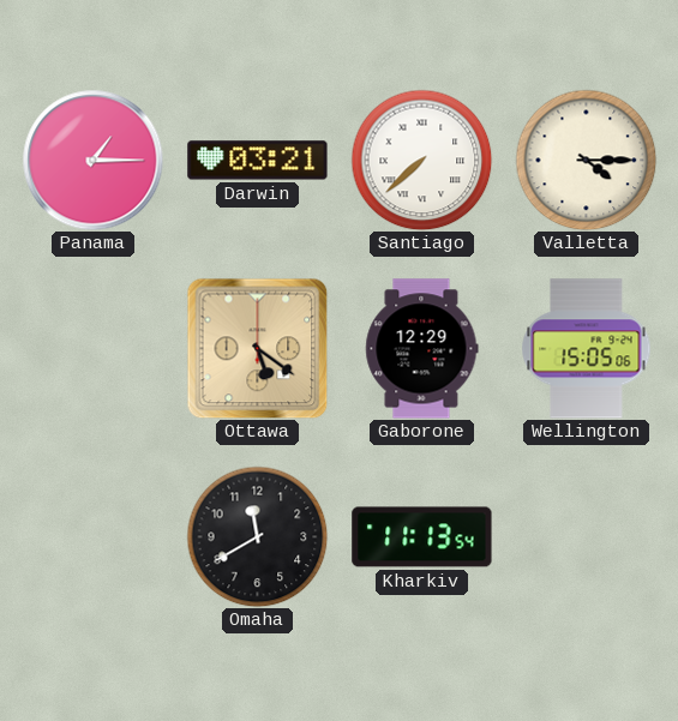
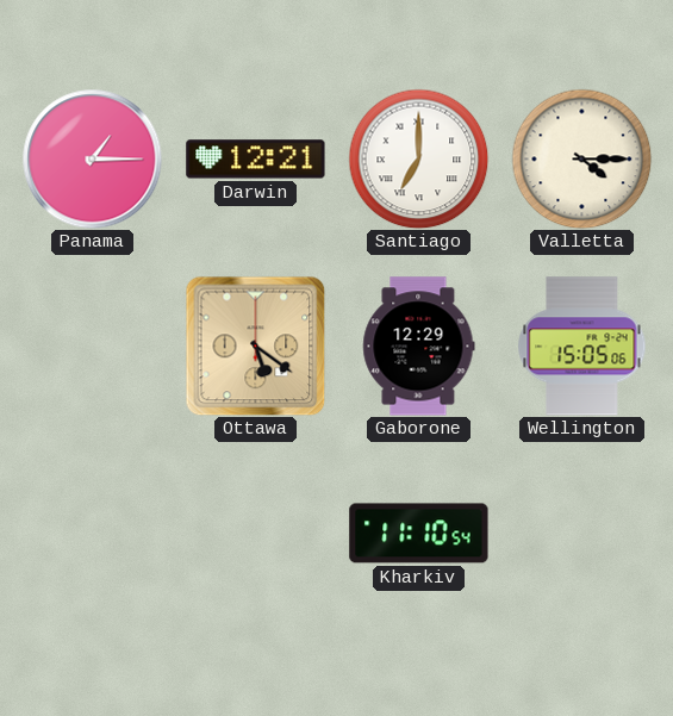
Darwin: 03:21 -> 12:21 (256, 160)
Santiago: 7:38 -> 7:00 (418, 158)
Omaha: 11:40 -> none (257, 536)
Kharkiv: 11:13 -> 11:10 (419, 534)
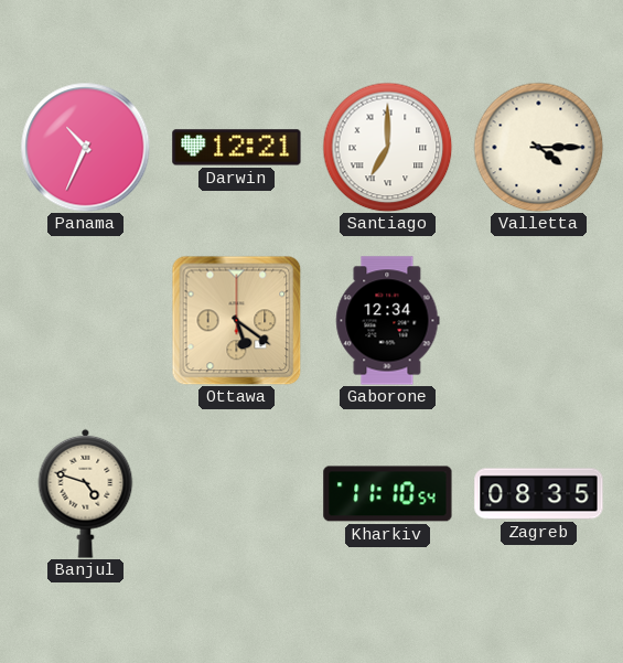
Panama: 1:15 -> 10:34 (85, 147)
Gaborone: 12:29 -> 12:34 (388, 321)
Wellington: 15:05 -> none (582, 347)
Banjul: none -> 4:48 (86, 493)
Zagreb: none -> 08:35 (539, 494)
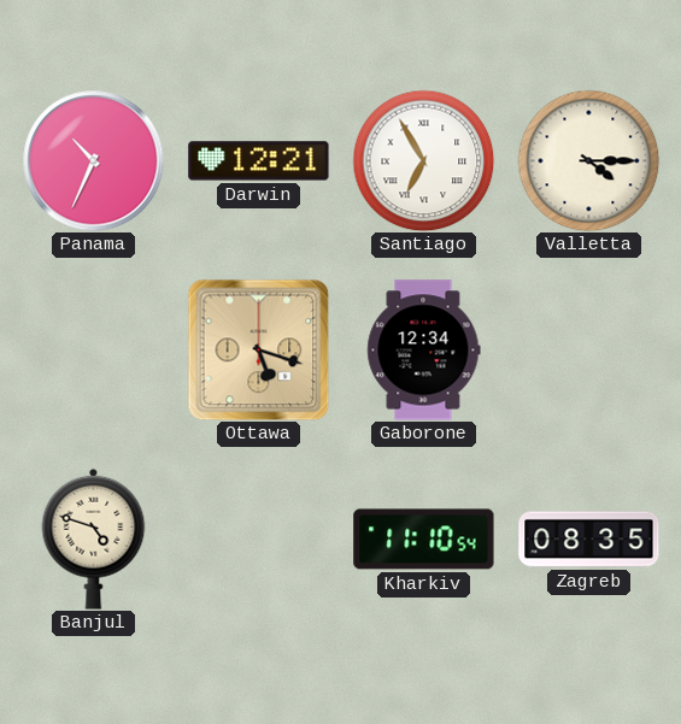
Santiago: 7:00 -> 6:55 (423, 160)
Ottawa: 5:21 -> 5:18 (258, 349)
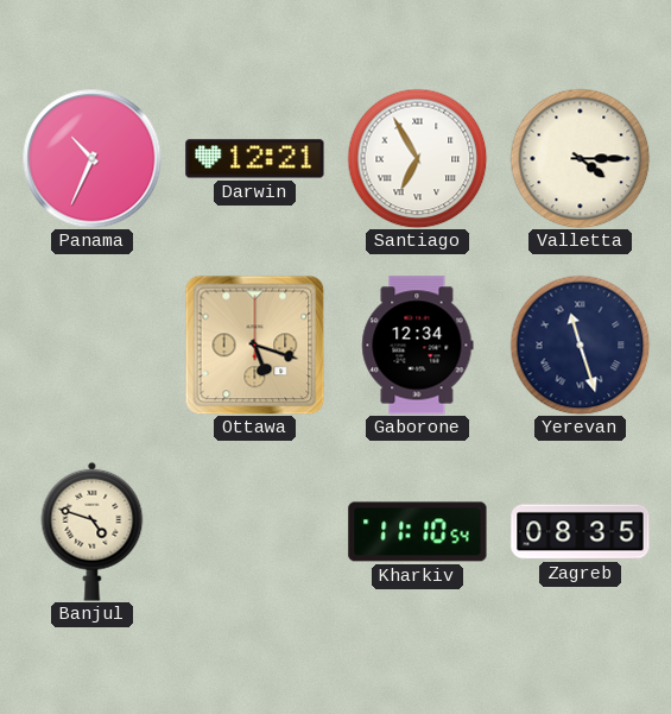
Yerevan: none -> 11:27 (580, 345)
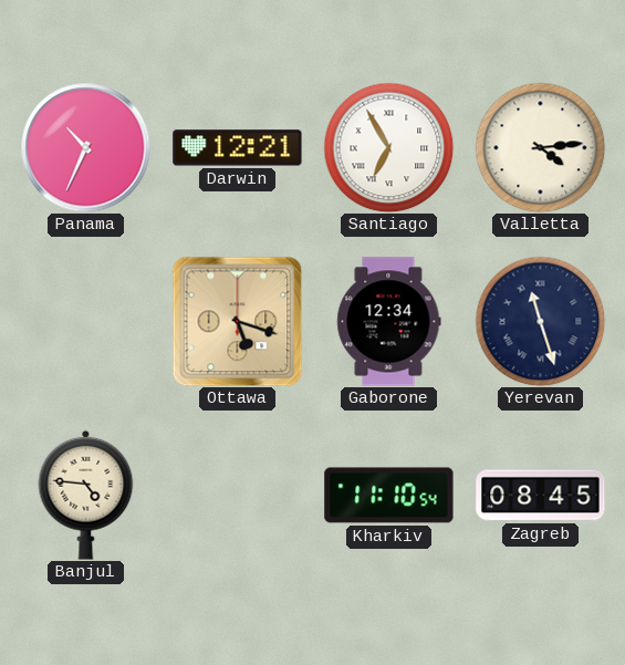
Valletta: 4:15 -> 4:14 (540, 147)
Banjul: 4:48 -> 4:46 (86, 495)
Zagreb: 08:35 -> 08:45 (541, 496)
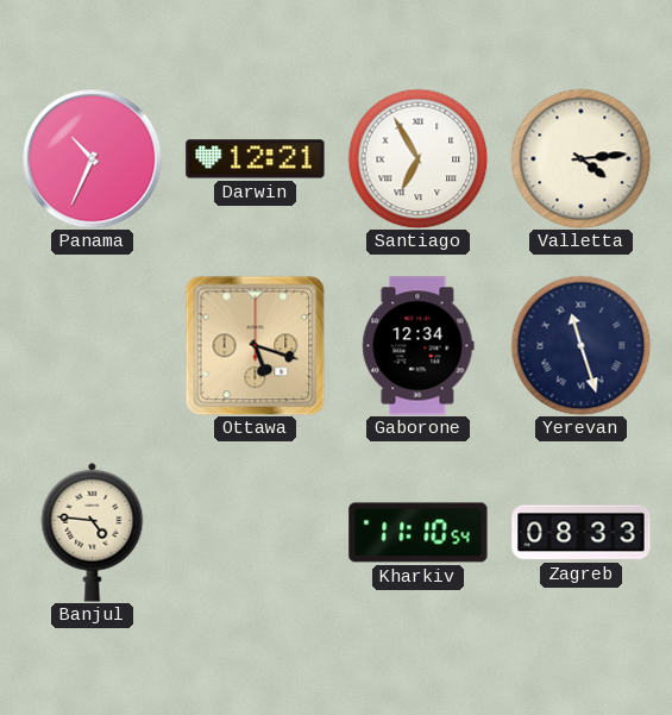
Zagreb: 08:45 -> 08:33 (582, 533)
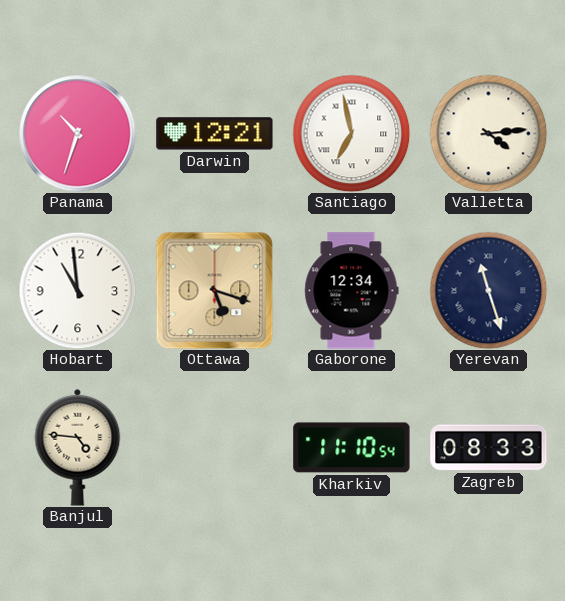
Panama: 10:34 -> 10:33 (77, 133)
Santiago: 6:55 -> 6:58 (351, 133)
Hobart: none -> 10:59 (77, 290)
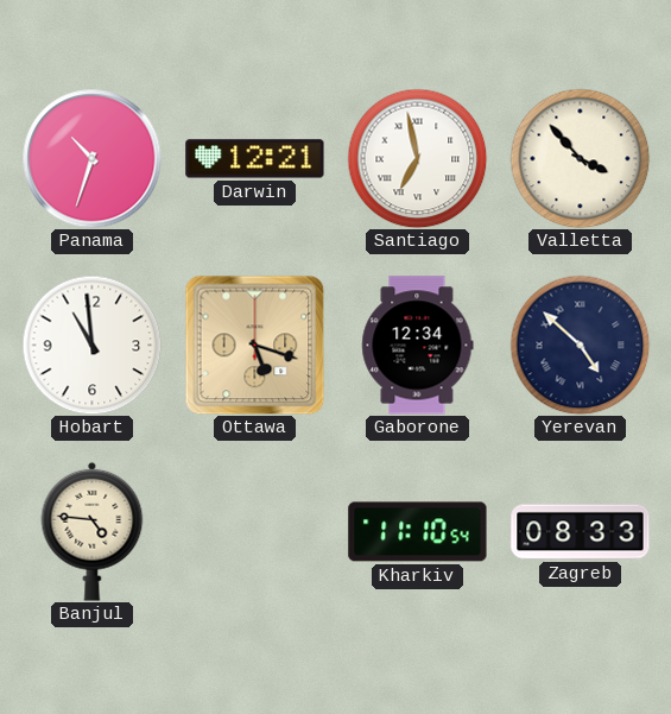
Valletta: 4:14 -> 3:53 (580, 158)
Yerevan: 11:27 -> 4:52 (580, 345)
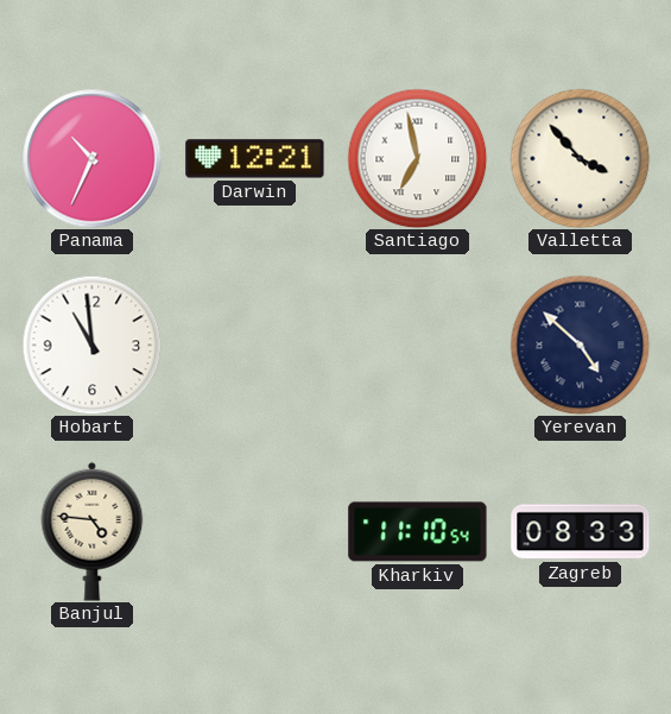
Panama: 10:33 -> 10:34 (91, 158)
Ottawa: 5:18 -> none (254, 345)
Gaborone: 12:34 -> none (418, 346)
